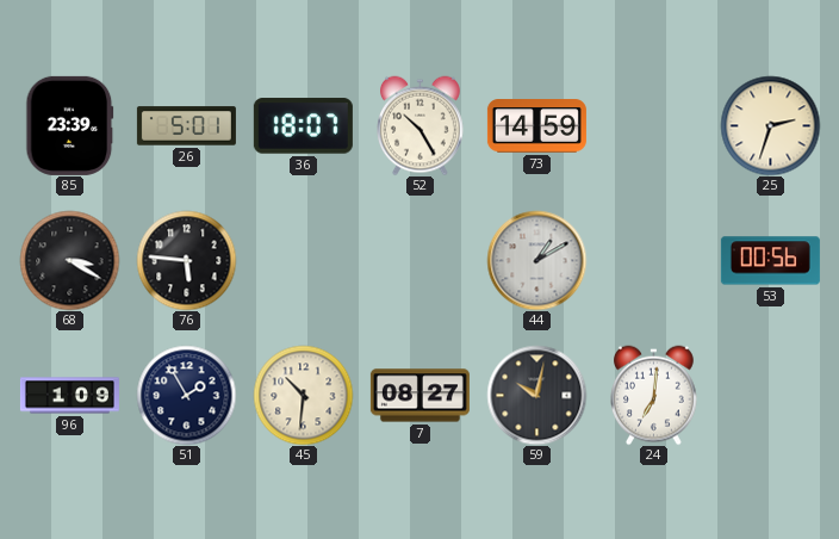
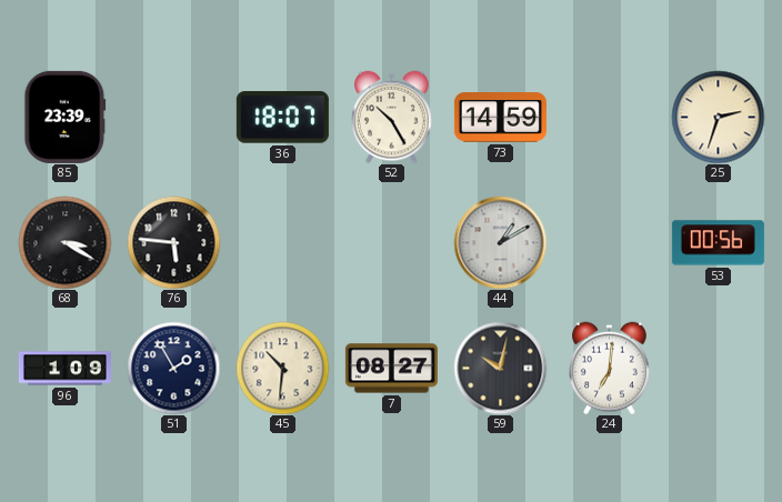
26: 5:01 -> none (186, 126)
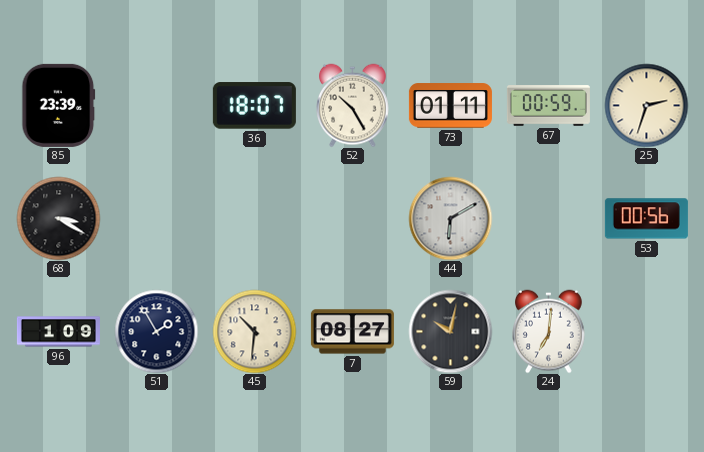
73: 14:59 -> 01:11 (450, 106)
67: none -> 00:59 (548, 106)
76: 5:46 -> none (173, 242)
44: 1:10 -> 6:10 (450, 218)
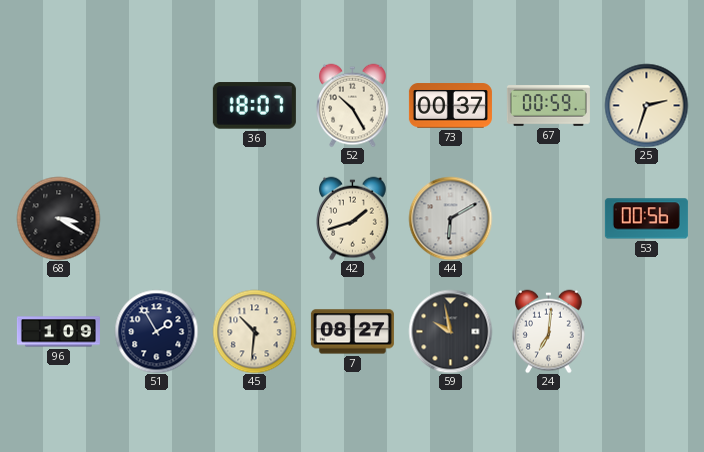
85: 23:39 -> none (59, 105)
73: 01:11 -> 00:37 (450, 106)
42: none -> 1:42 (353, 218)
59: 10:02 -> 9:58 (450, 331)
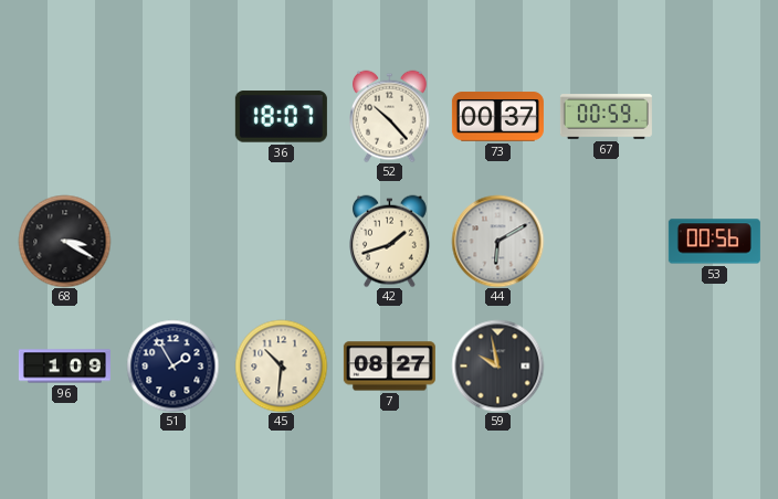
52: 10:25 -> 10:23 (390, 116)
25: 2:33 -> none (646, 105)
24: 7:01 -> none (549, 331)
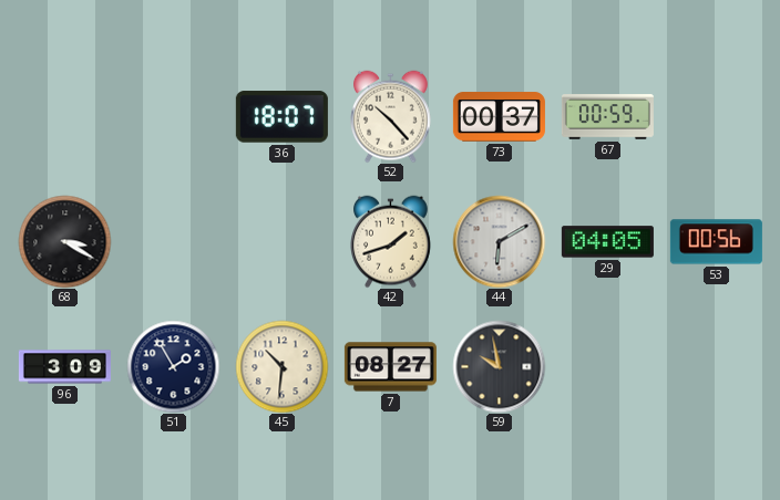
29: none -> 04:05 (607, 242)
96: 1:09 -> 3:09 (64, 367)
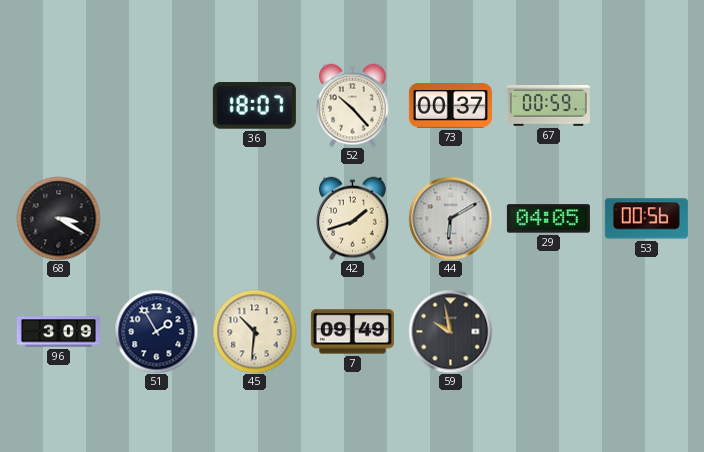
7: 08:27 -> 09:49 (352, 332)
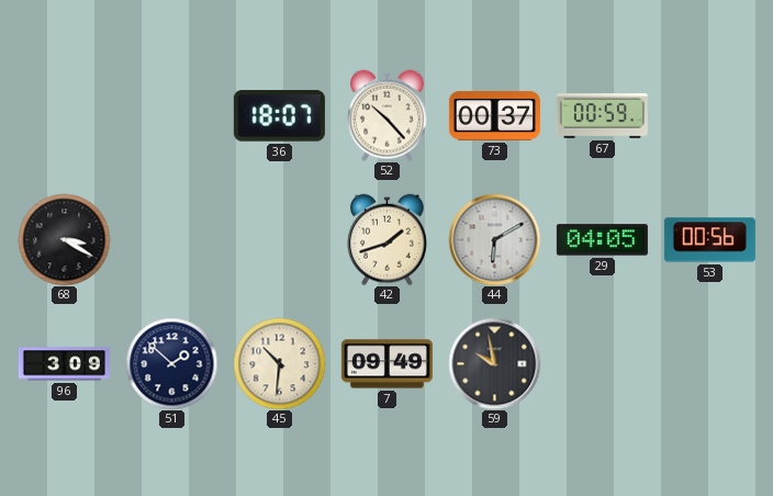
51: 1:55 -> 1:52 (171, 363)
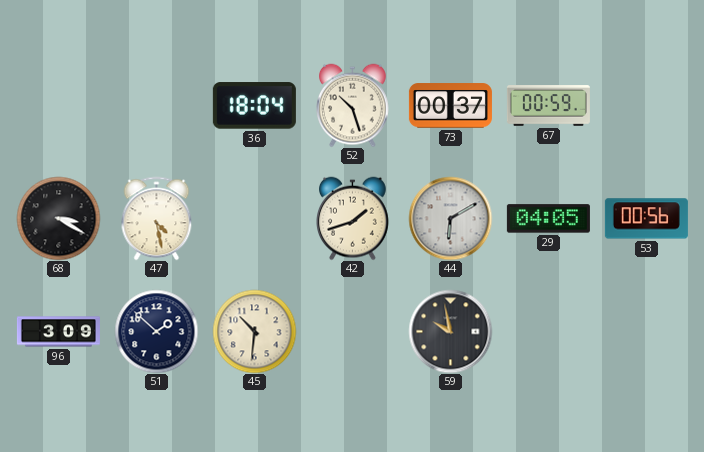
36: 18:07 -> 18:04 (254, 106)
52: 10:23 -> 10:27 (353, 105)
47: none -> 4:28 (157, 218)
7: 09:49 -> none (386, 364)
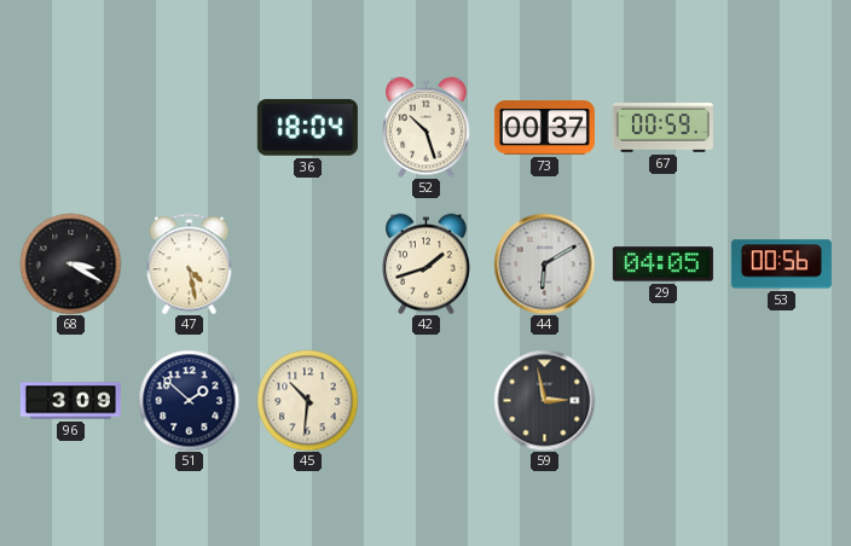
59: 9:58 -> 2:58 (544, 400)
